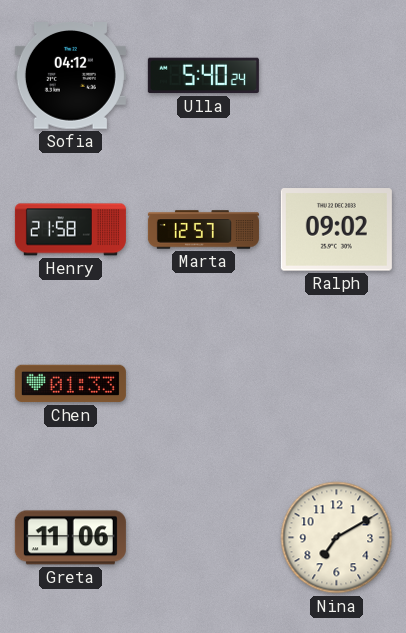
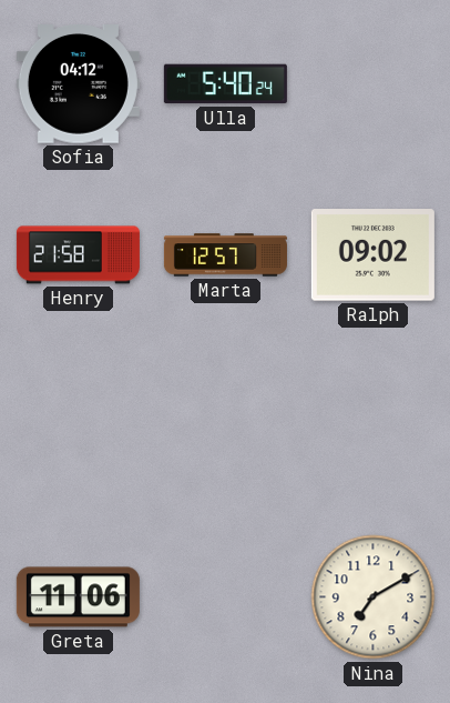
Chen: 01:33 -> none (70, 384)
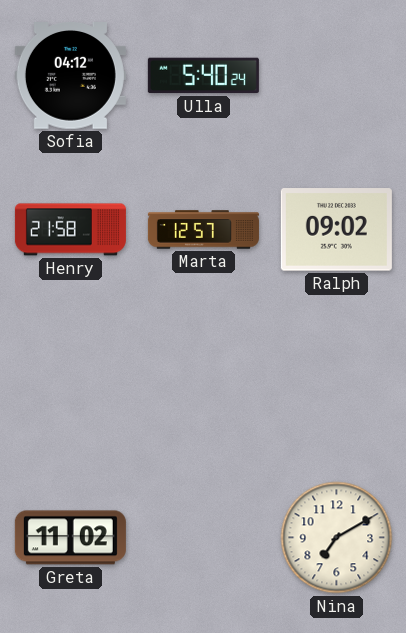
Greta: 11:06 -> 11:02 (70, 538)
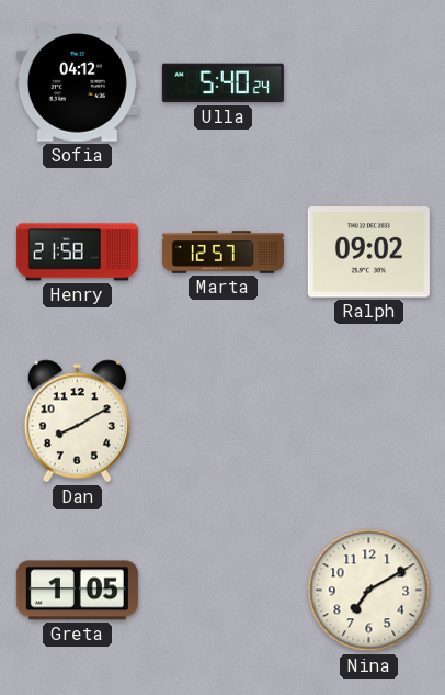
Dan: none -> 8:10 (77, 422)
Greta: 11:02 -> 1:05 (77, 591)
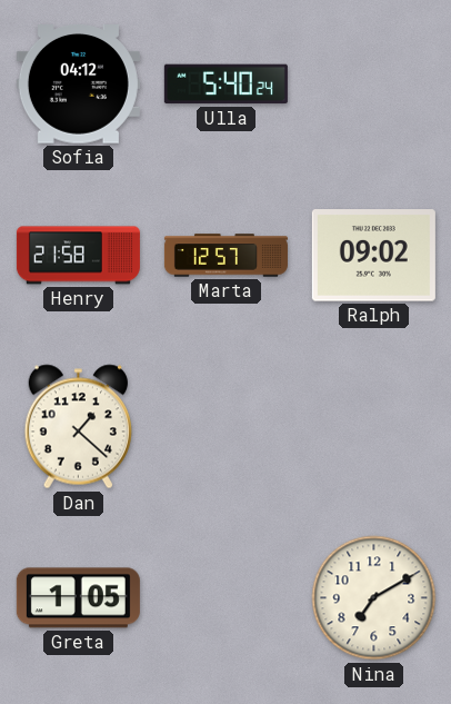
Dan: 8:10 -> 1:22 (78, 427)
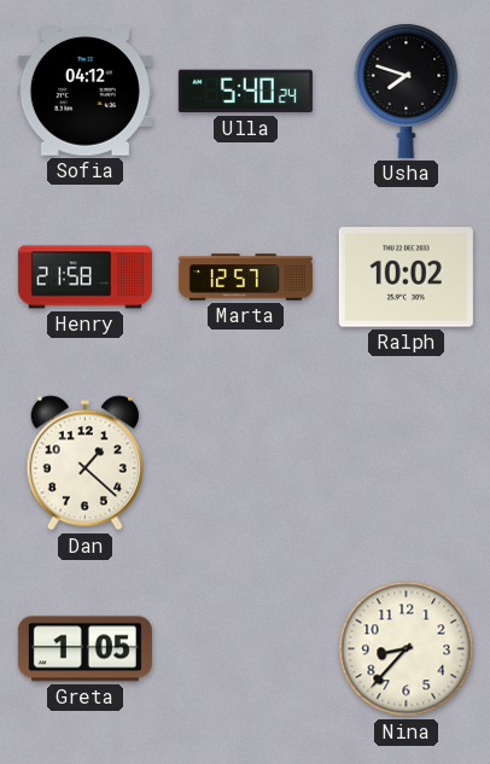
Usha: none -> 7:48 (407, 91)
Ralph: 09:02 -> 10:02 (406, 278)
Nina: 7:10 -> 8:37 (407, 649)
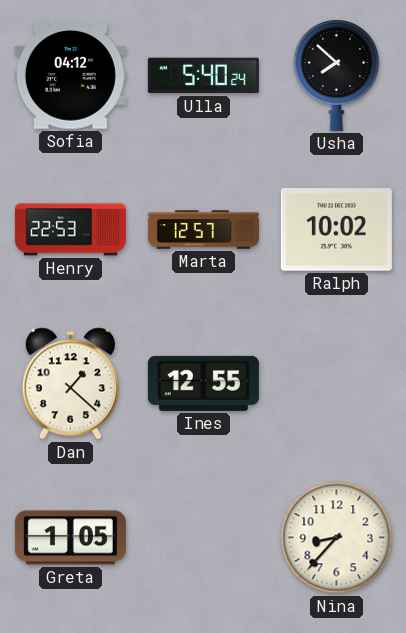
Usha: 7:48 -> 7:52 (337, 75)
Henry: 21:58 -> 22:53 (70, 230)
Ines: none -> 12:55 (203, 383)
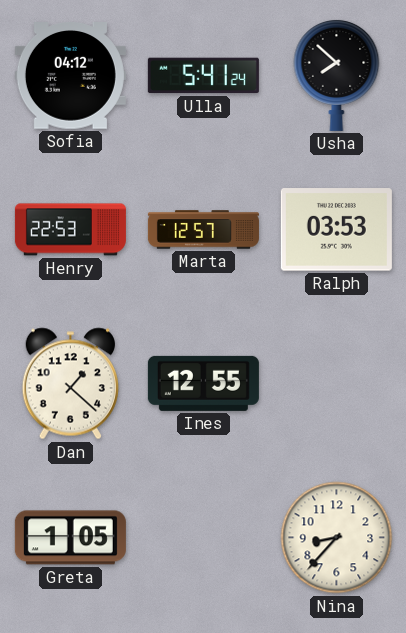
Ulla: 5:40 -> 5:41 (203, 76)
Ralph: 10:02 -> 03:53 (336, 230)
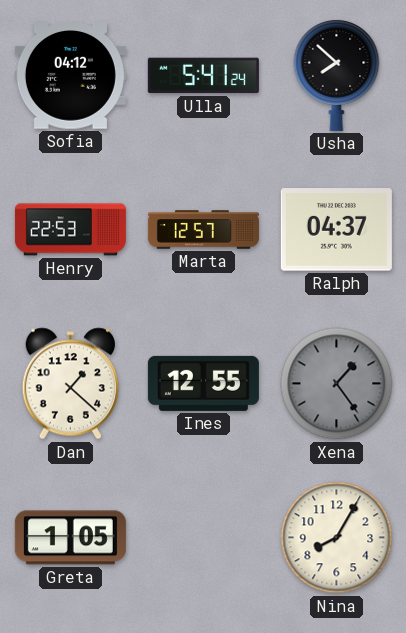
Ralph: 03:53 -> 04:37 (336, 230)
Xena: none -> 1:24 (337, 384)
Nina: 8:37 -> 8:05 (337, 538)
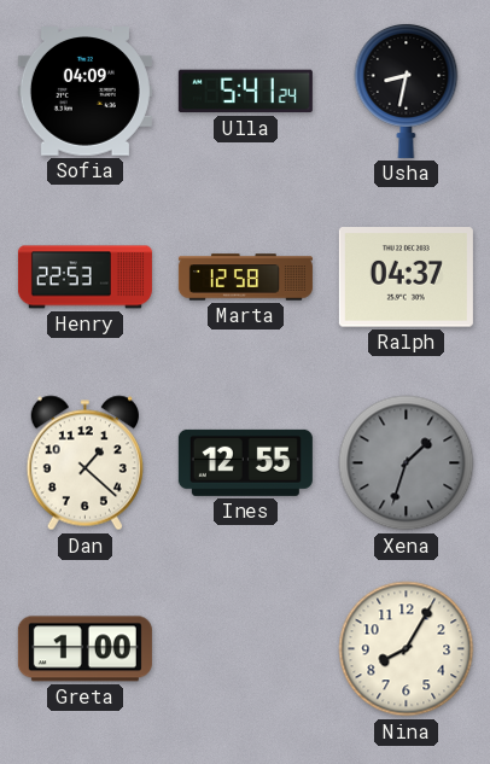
Sofia: 04:12 -> 04:09 (84, 92)
Usha: 7:52 -> 8:32 (407, 91)
Marta: 12:57 -> 12:58 (245, 278)
Xena: 1:24 -> 1:33 (407, 463)
Greta: 1:05 -> 1:00 (84, 649)
